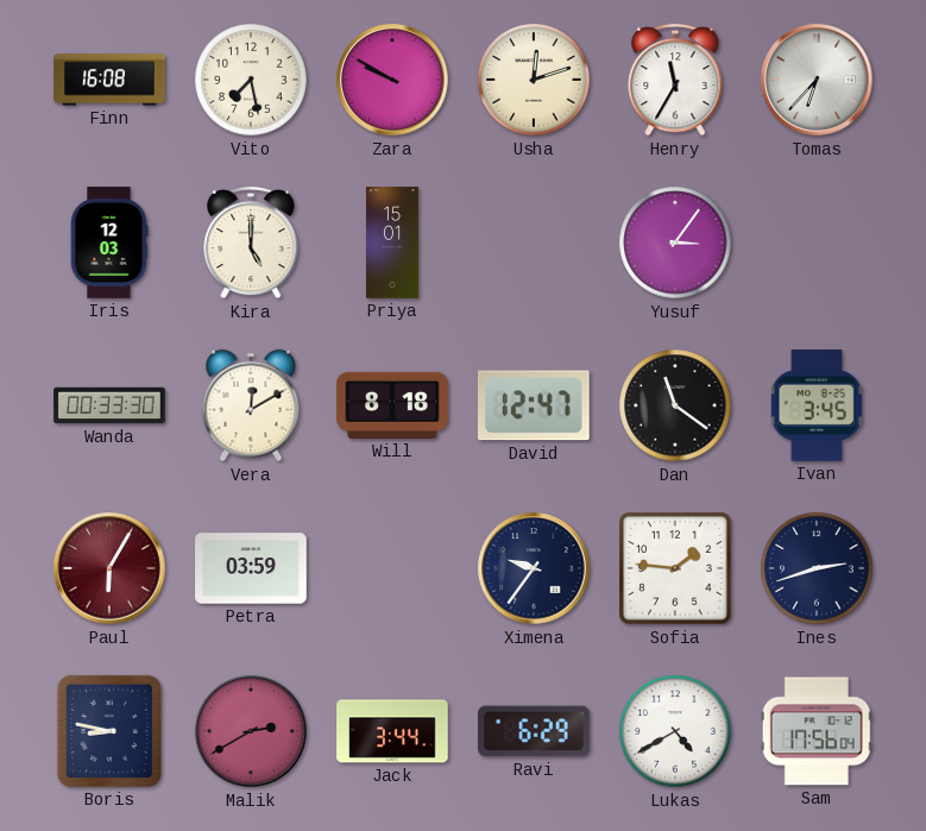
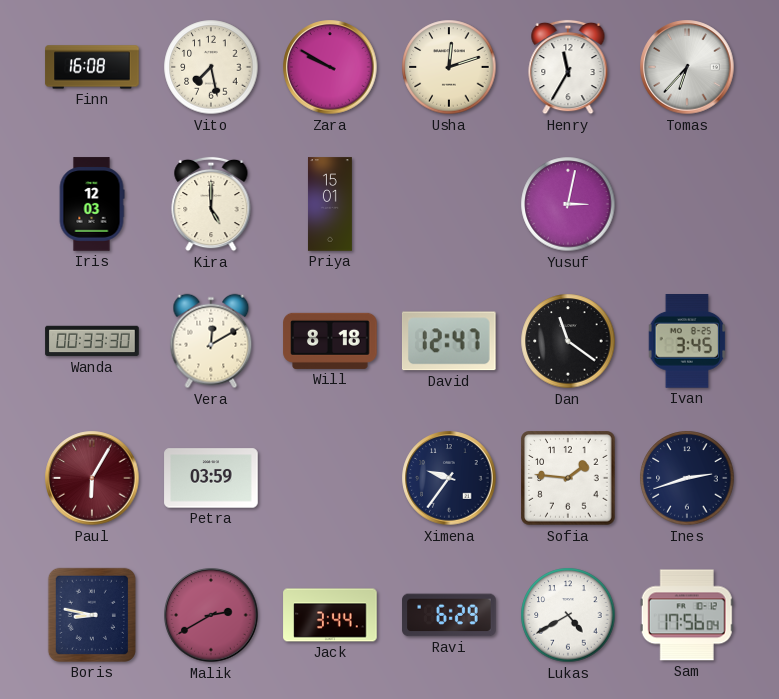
Yusuf: 3:06 -> 3:02 (568, 204)
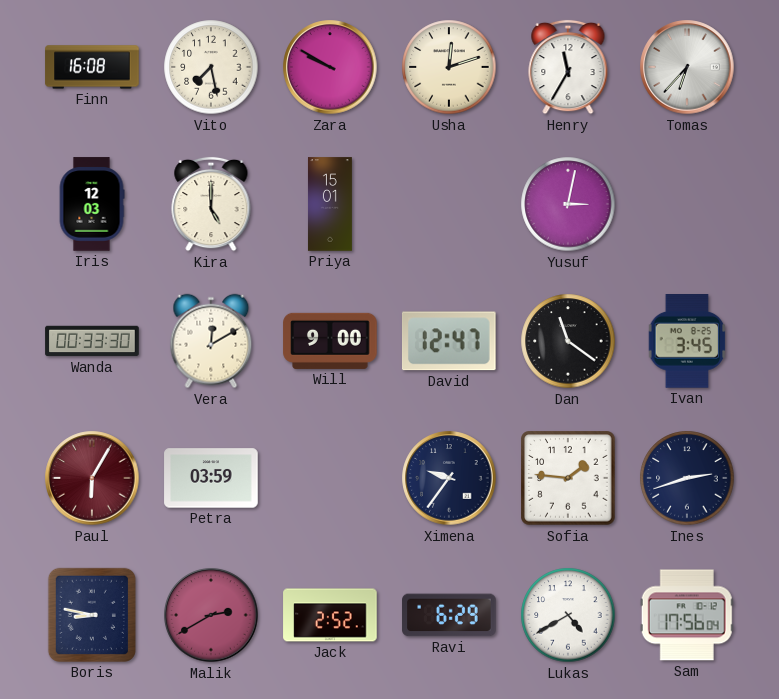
Will: 8:18 -> 9:00 (330, 341)
Jack: 3:44 -> 2:52 (330, 615)
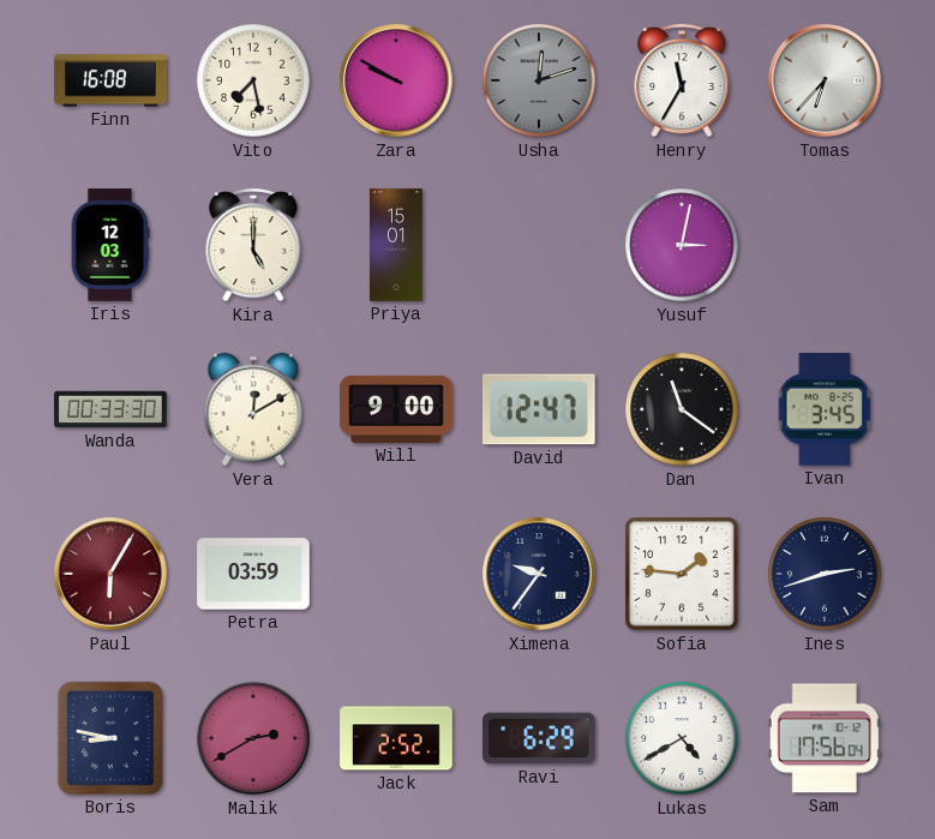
Usha dial: cream -> grey (539, 80)
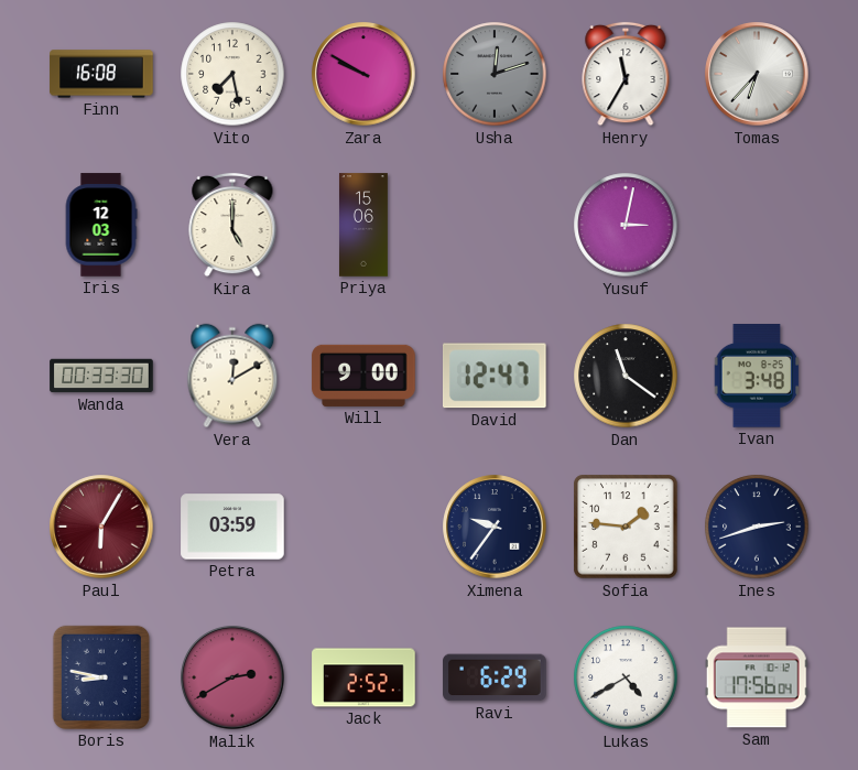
Priya: 15:01 -> 15:06 (363, 225)
Ivan: 3:45 -> 3:48 (757, 376)
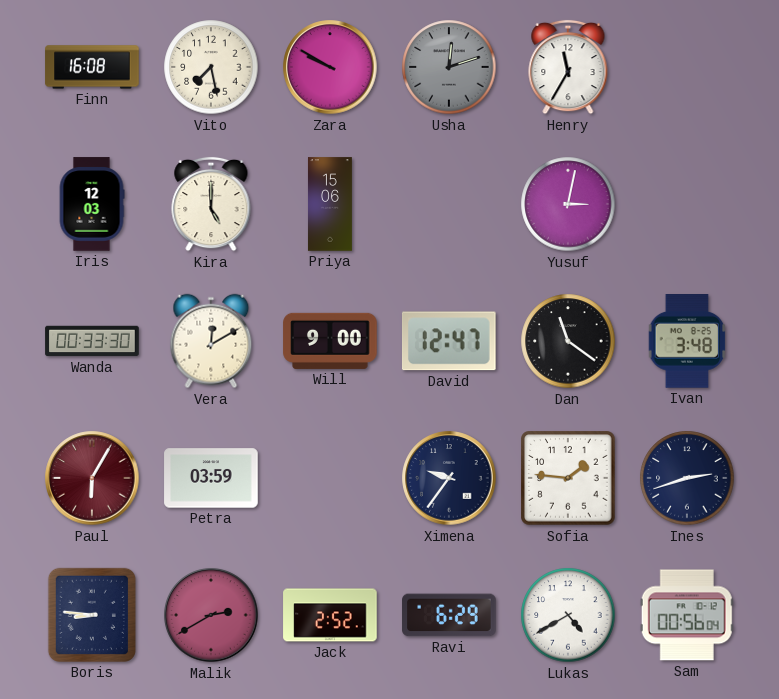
Tomas: 6:37 -> none (757, 74)
Boris: 8:47 -> 8:46 (92, 615)
Sam: 17:56 -> 00:56 (687, 615)
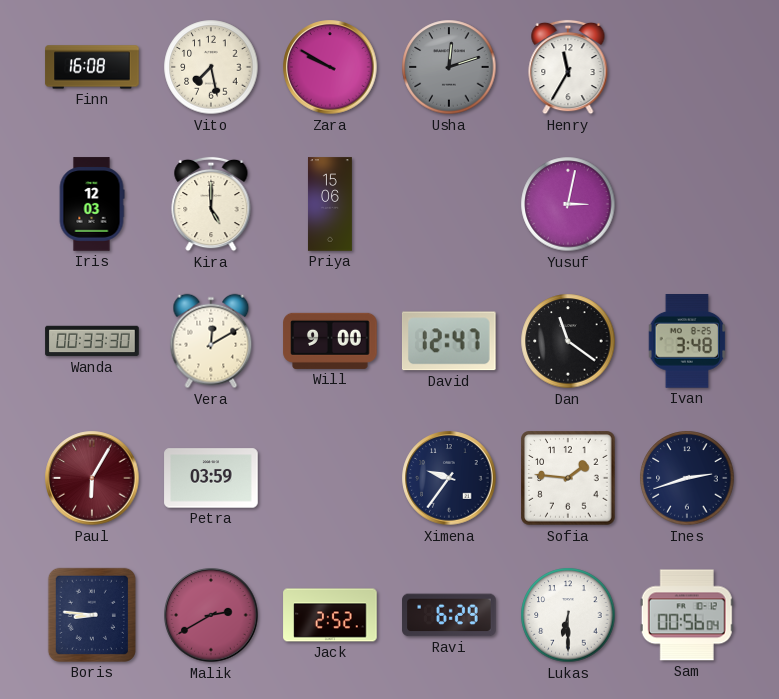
Lukas: 4:40 -> 6:30 (568, 615)
